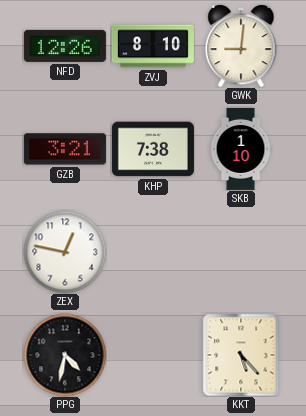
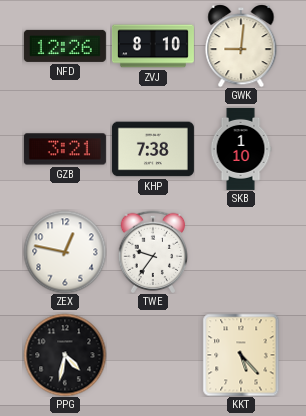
TWE: none -> 9:36 (153, 252)
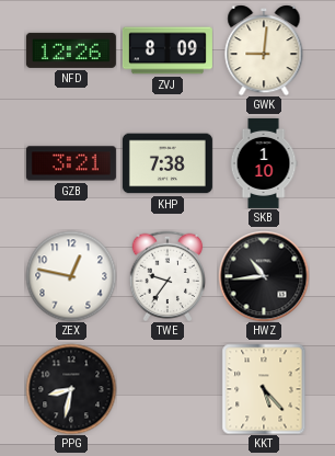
ZVJ: 8:10 -> 8:09 (168, 50)
HWZ: none -> 10:44 (264, 276)
PPG: 4:32 -> 8:32 (71, 389)
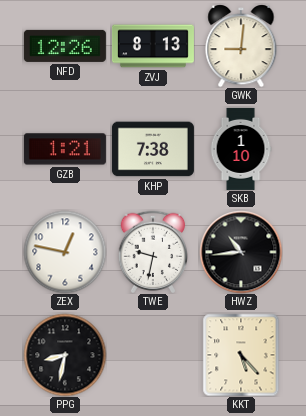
ZVJ: 8:09 -> 8:13 (153, 46)
GZB: 3:21 -> 1:21 (65, 149)
TWE: 9:36 -> 9:32 (153, 252)
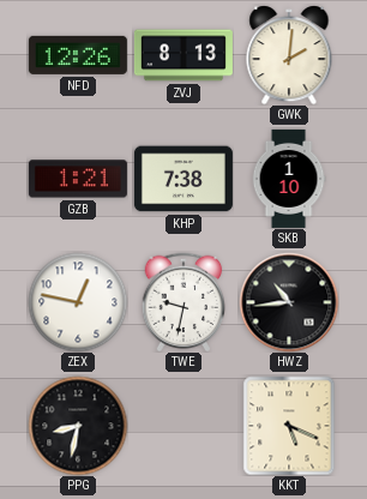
GWK: 9:01 -> 2:01 (289, 55)
KKT: 5:23 -> 5:19 (289, 426)
